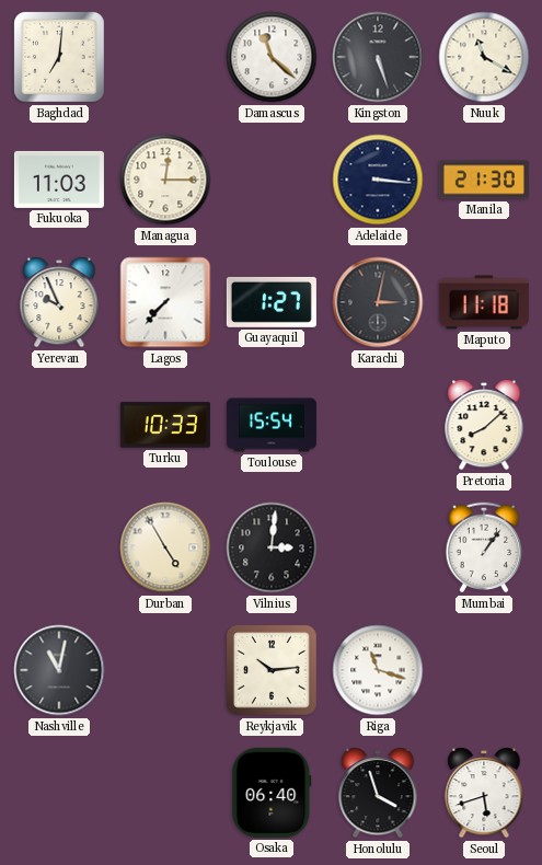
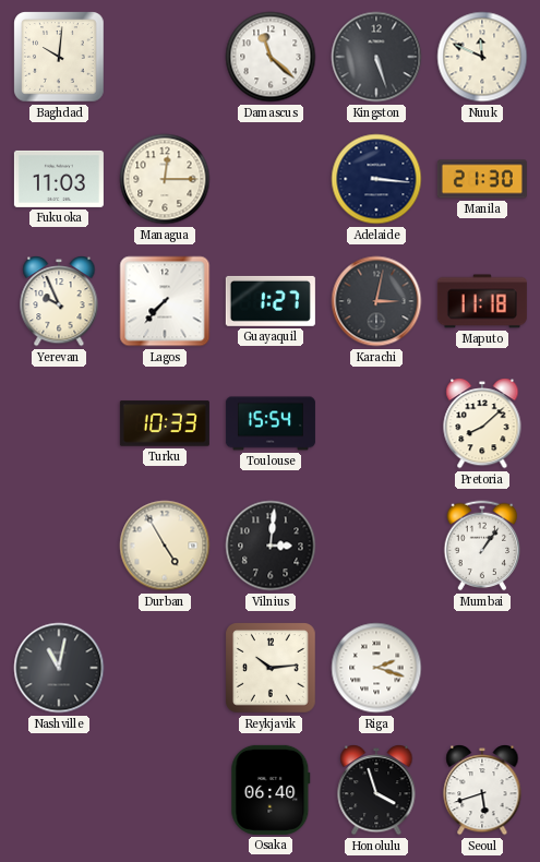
Baghdad: 7:01 -> 10:01 (59, 57)
Nuuk: 11:20 -> 11:49 (482, 57)
Riga: 11:18 -> 2:18 (376, 668)
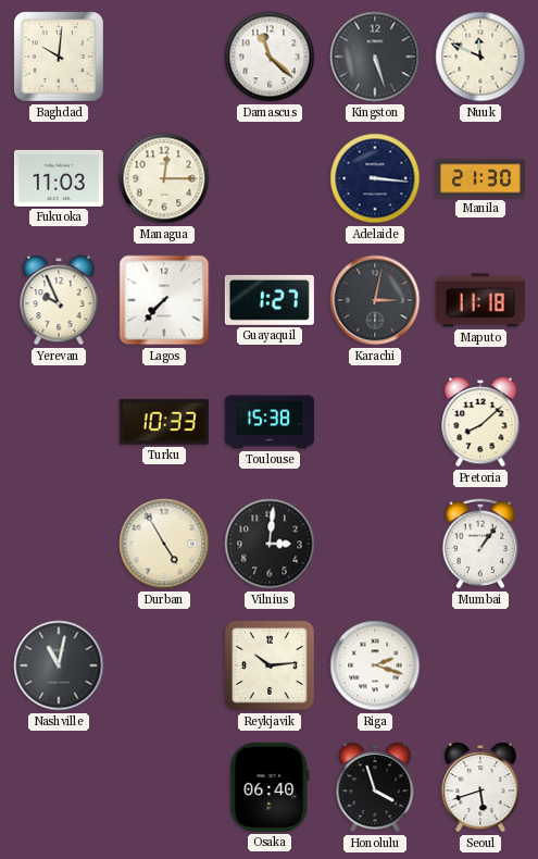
Toulouse: 15:54 -> 15:38 (270, 422)
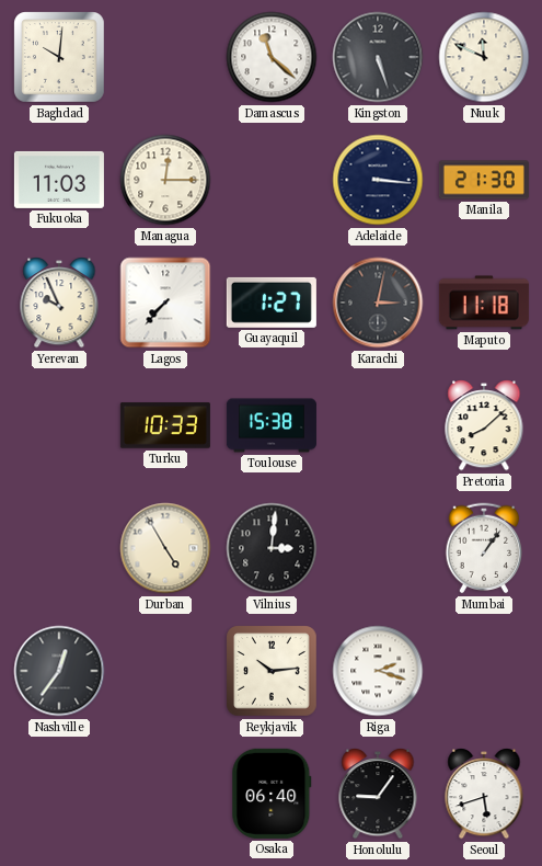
Nashville: 11:02 -> 12:36 (59, 671)
Honolulu: 3:57 -> 9:06 (378, 795)
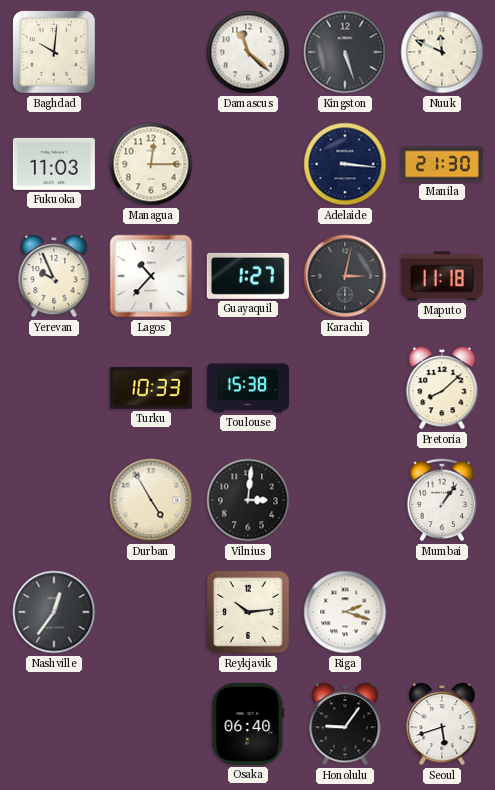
Lagos: 7:37 -> 10:37 (151, 276)
